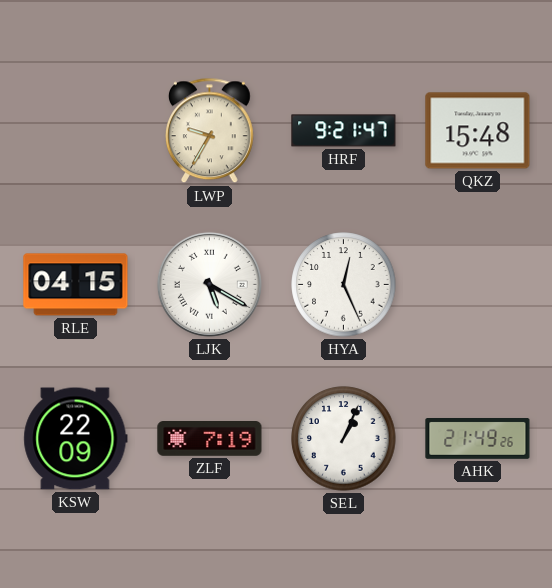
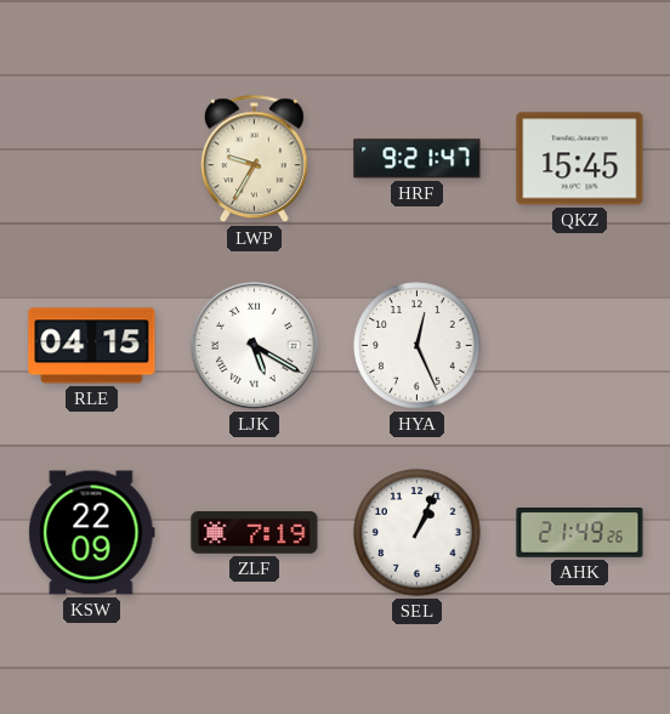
QKZ: 15:48 -> 15:45 (580, 159)
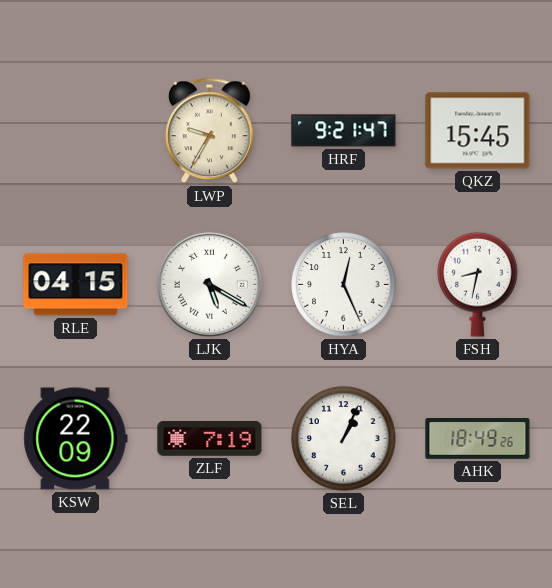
FSH: none -> 8:32 (478, 284)
AHK: 21:49 -> 18:49 (478, 439)
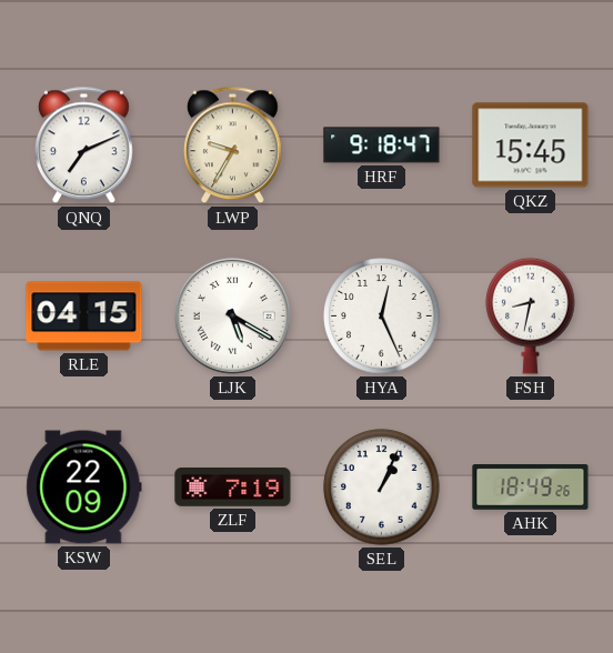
QNQ: none -> 7:11 (84, 145)
HRF: 9:21 -> 9:18 (382, 145)
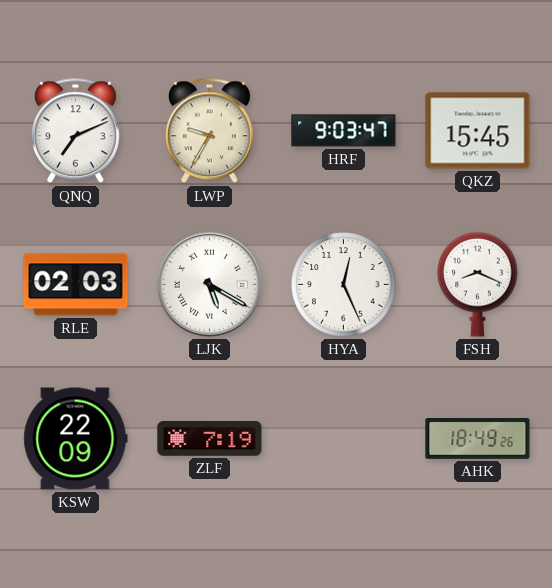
HRF: 9:18 -> 9:03 (344, 131)
RLE: 04:15 -> 02:03 (76, 285)
FSH: 8:32 -> 8:19 (478, 284)
SEL: 1:04 -> none (382, 488)
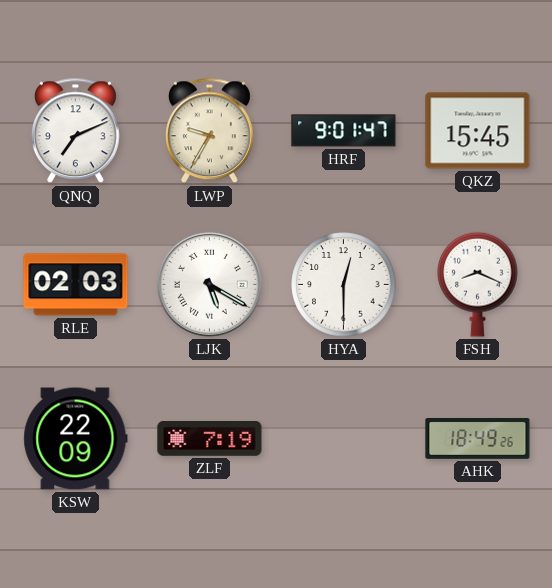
HRF: 9:03 -> 9:01 (344, 131)
HYA: 12:26 -> 12:30 (344, 285)
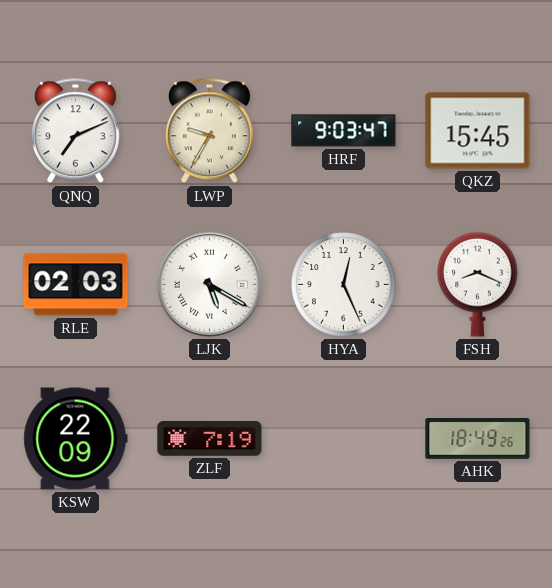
HRF: 9:01 -> 9:03 (344, 131)
HYA: 12:30 -> 12:26 (344, 285)
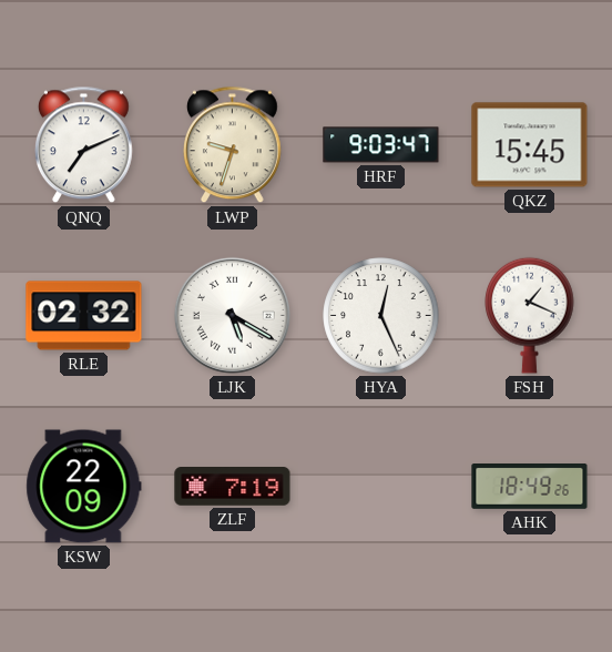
LWP: 9:35 -> 9:33 (233, 145)
RLE: 02:03 -> 02:32 (84, 316)
FSH: 8:19 -> 1:19 (530, 315)
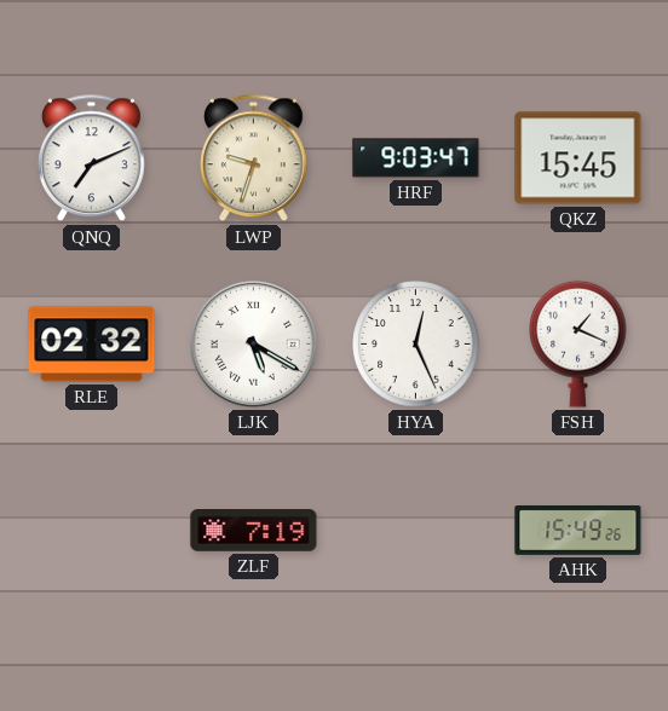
KSW: 22:09 -> none (84, 487)
AHK: 18:49 -> 15:49 (578, 531)
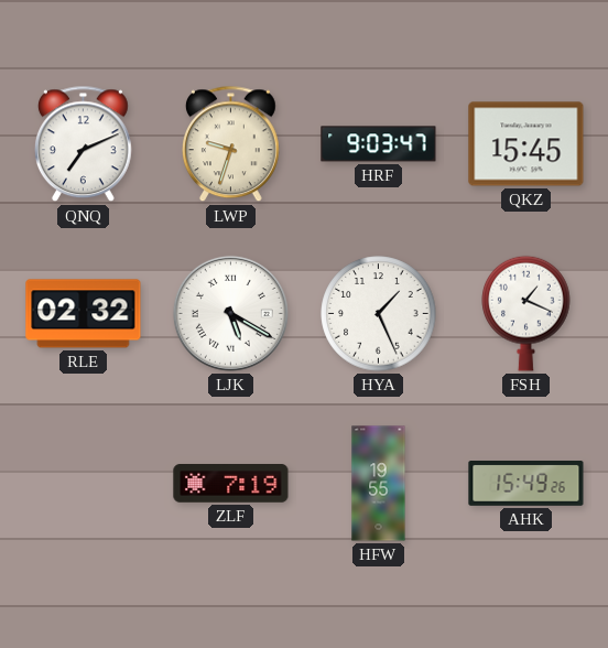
HYA: 12:26 -> 1:26 (379, 314)
HFW: none -> 19:55 (379, 484)
